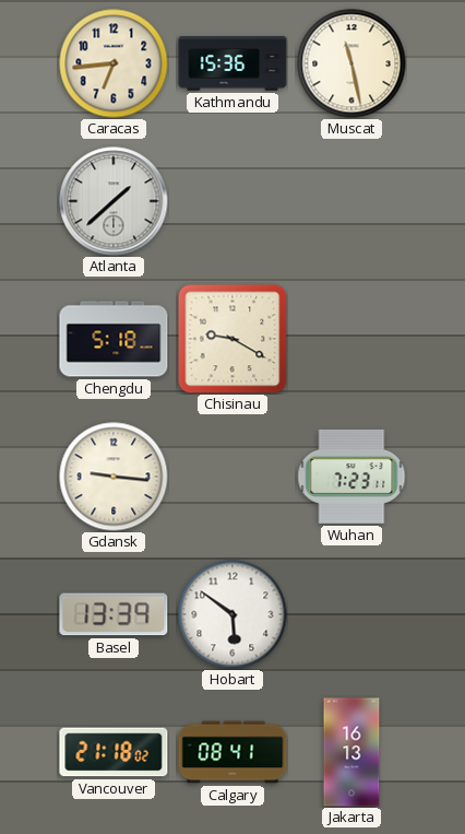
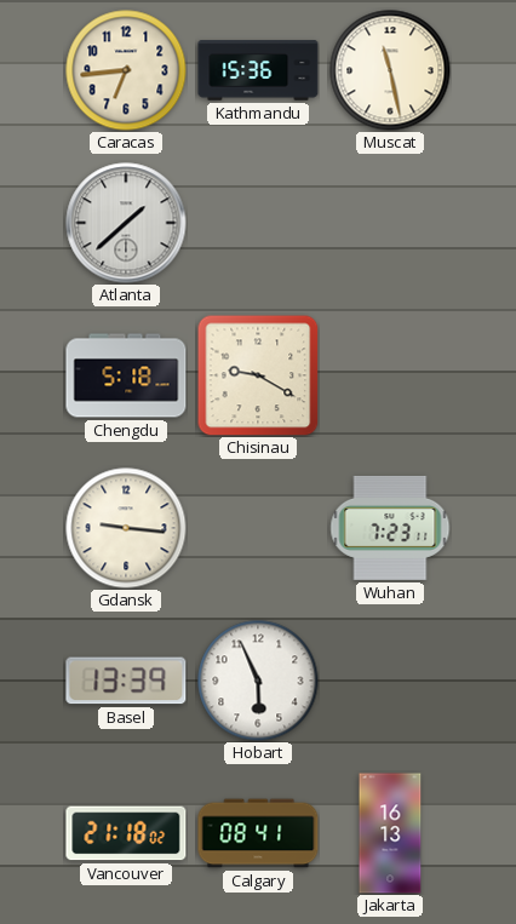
Hobart: 5:51 -> 5:56 (258, 681)
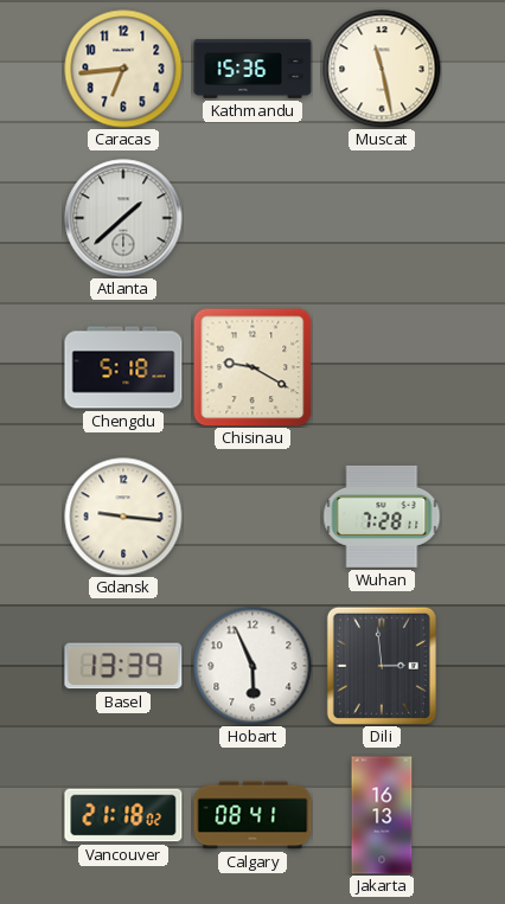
Wuhan: 7:23 -> 7:28 (382, 517)
Dili: none -> 2:59 (382, 666)
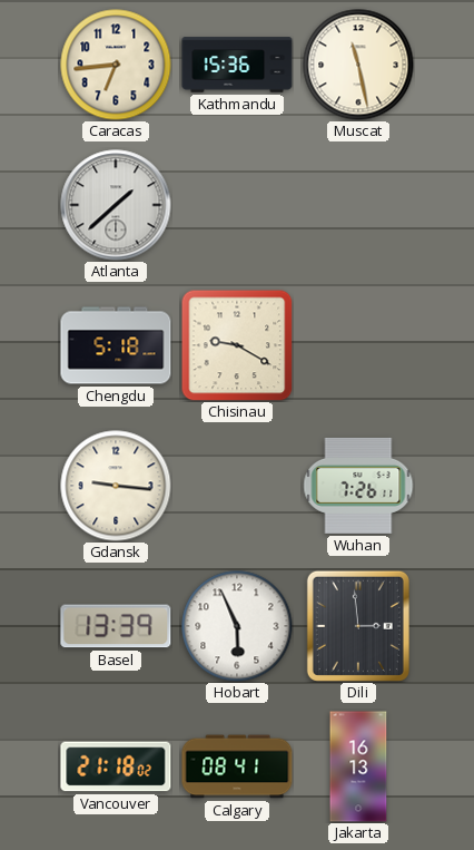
Wuhan: 7:28 -> 7:26 (358, 486)
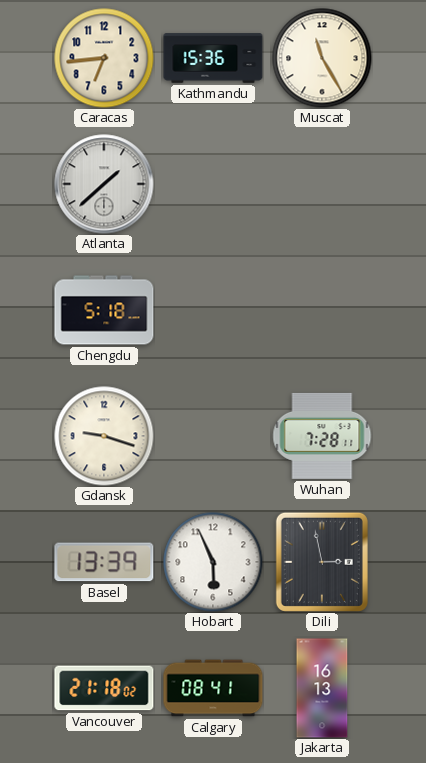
Muscat: 11:28 -> 11:25 (322, 58)
Chisinau: 9:20 -> none (237, 345)
Gdansk: 9:16 -> 9:18 (104, 436)
Wuhan: 7:26 -> 7:28 (322, 436)
Dili: 2:59 -> 2:58 (322, 562)
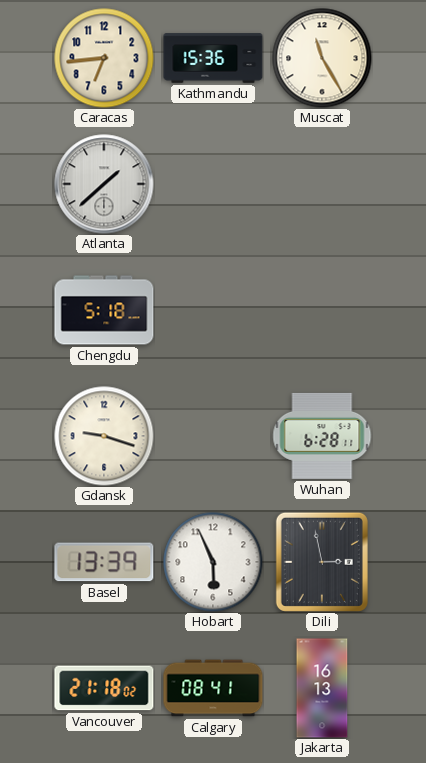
Wuhan: 7:28 -> 6:28 (322, 436)
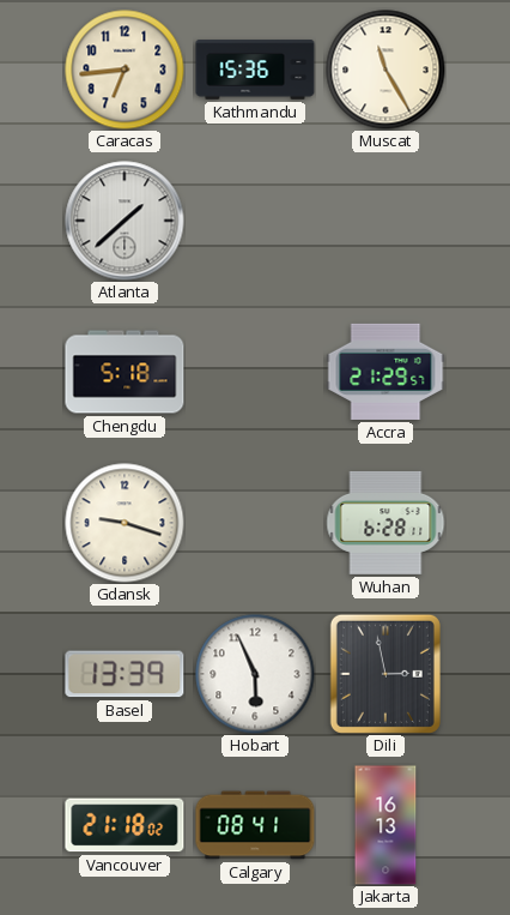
Accra: none -> 21:29 (385, 372)
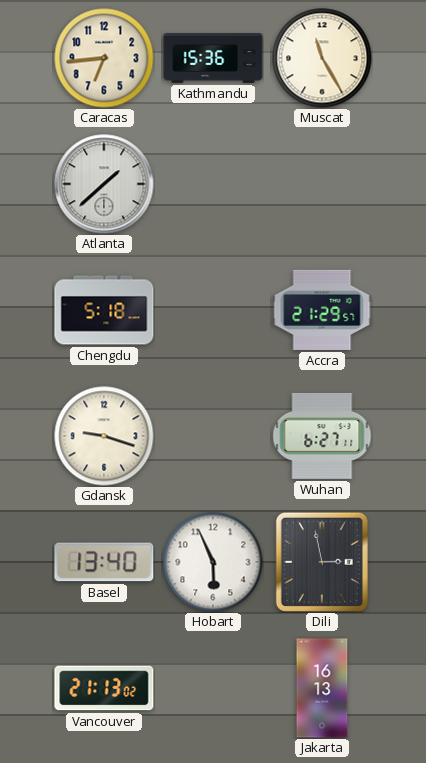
Wuhan: 6:28 -> 6:27 (322, 436)
Basel: 13:39 -> 13:40 (104, 562)
Vancouver: 21:18 -> 21:13 (104, 688)
Calgary: 08:41 -> none (255, 825)
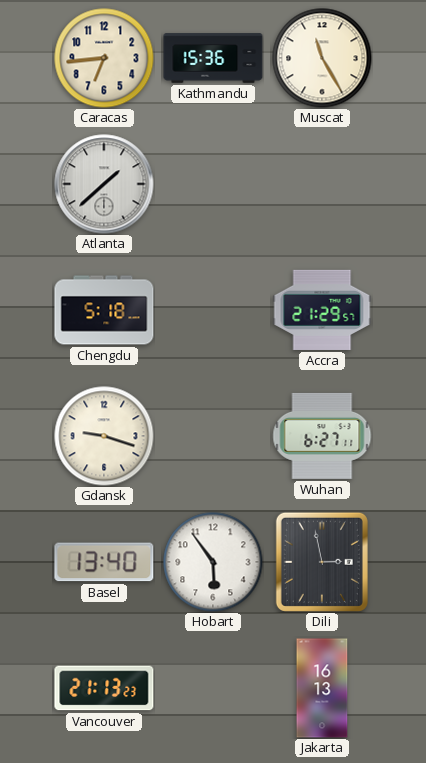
Hobart: 5:56 -> 5:54 (213, 562)
Vancouver: 21:13:02 -> 21:13:23 (104, 688)
